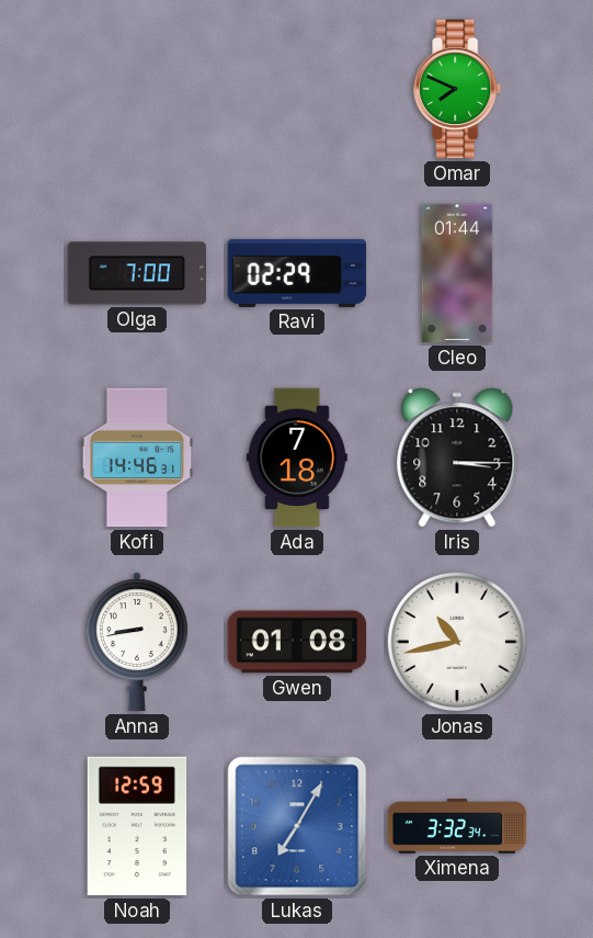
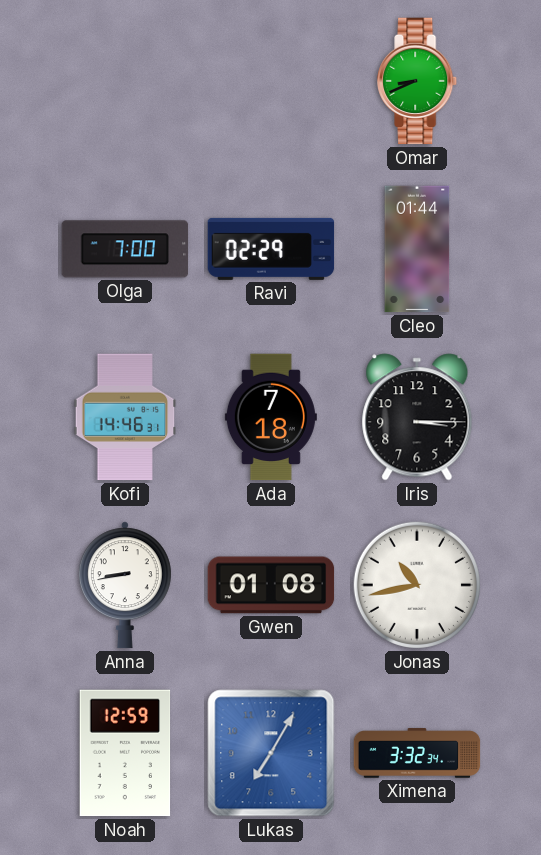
Omar: 7:49 -> 8:41 (418, 81)
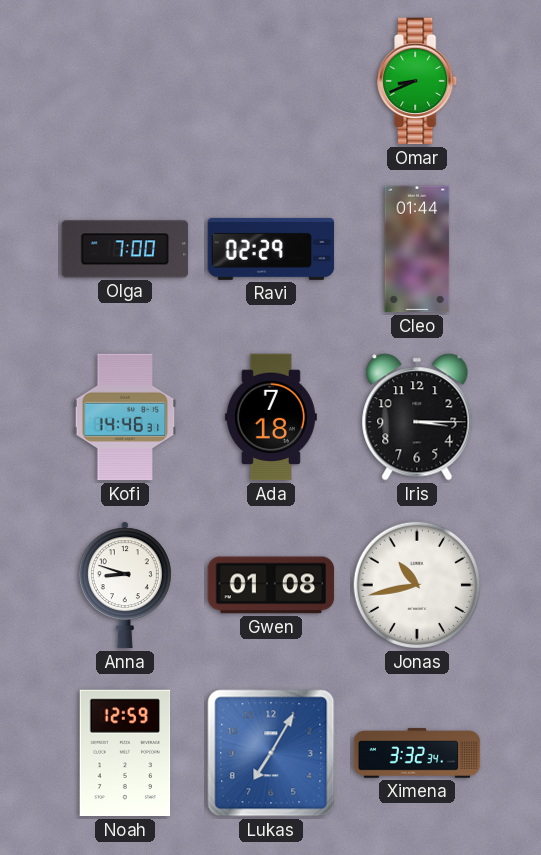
Anna: 8:43 -> 8:48 (125, 585)
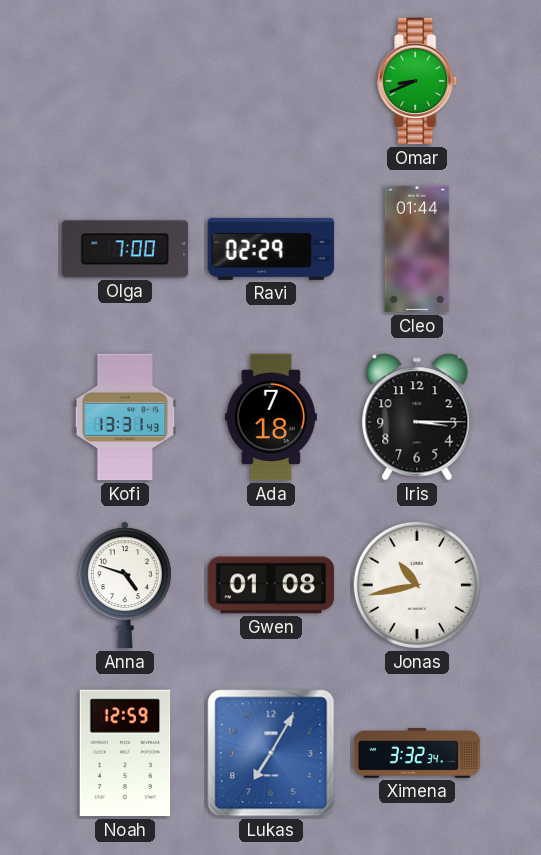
Kofi: 14:46 -> 13:31 (125, 417)
Anna: 8:48 -> 4:48 (125, 585)
